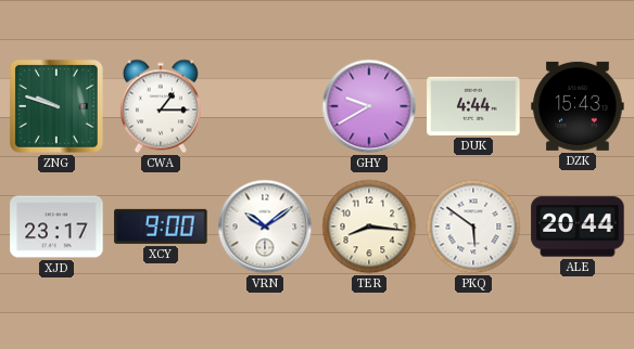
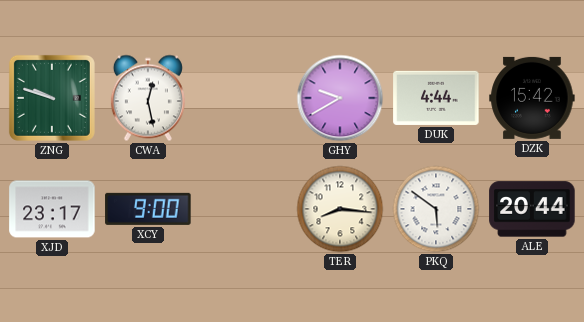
CWA: 1:15 -> 12:28 (148, 98)
DZK: 15:43 -> 15:42 (532, 98)
VRN: 10:09 -> none (265, 227)
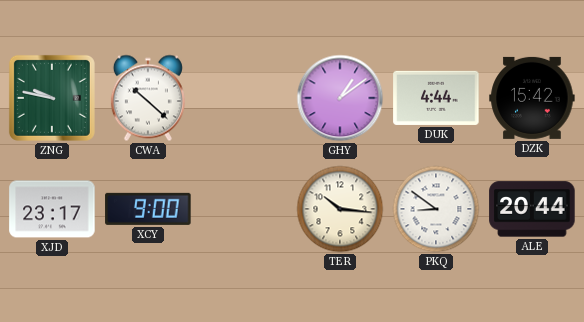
ZNG: 9:48 -> 9:47 (52, 98)
CWA: 12:28 -> 10:22 (148, 98)
GHY: 9:40 -> 1:09 (340, 98)
TER: 8:16 -> 10:16 (340, 209)
PKQ: 5:51 -> 8:51 (436, 209)
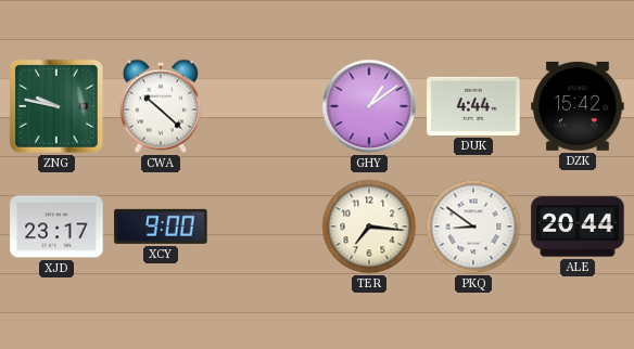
TER: 10:16 -> 7:16 (369, 227)
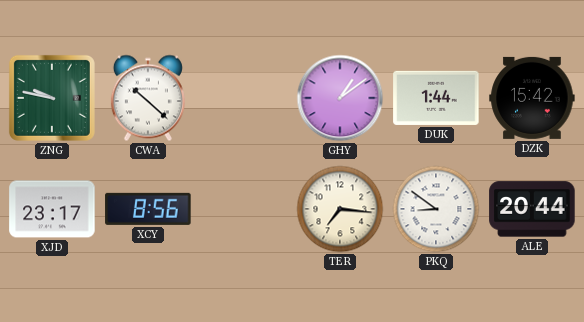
DUK: 4:44 -> 1:44 (436, 98)
XCY: 9:00 -> 8:56 (148, 209)
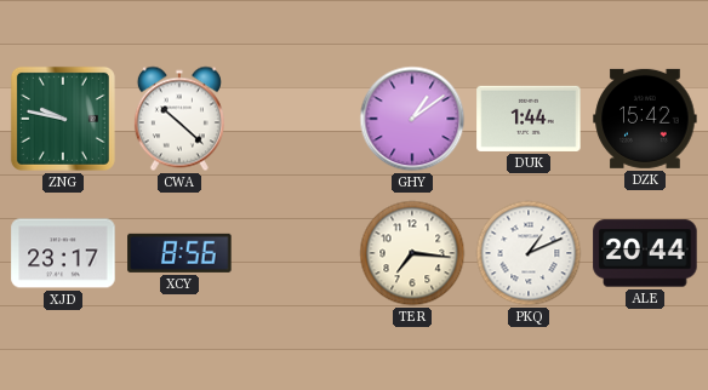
PKQ: 8:51 -> 1:11 (529, 253)
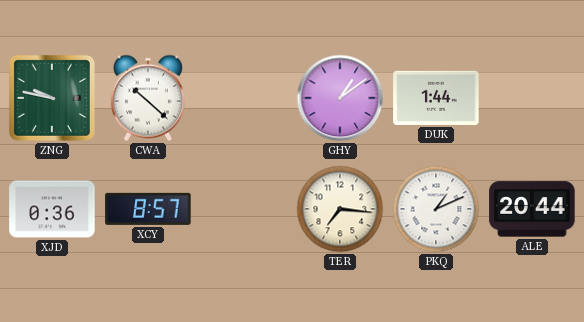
DZK: 15:42 -> none (645, 119)
XJD: 23:17 -> 0:36 (52, 209)
XCY: 8:56 -> 8:57 (148, 209)
